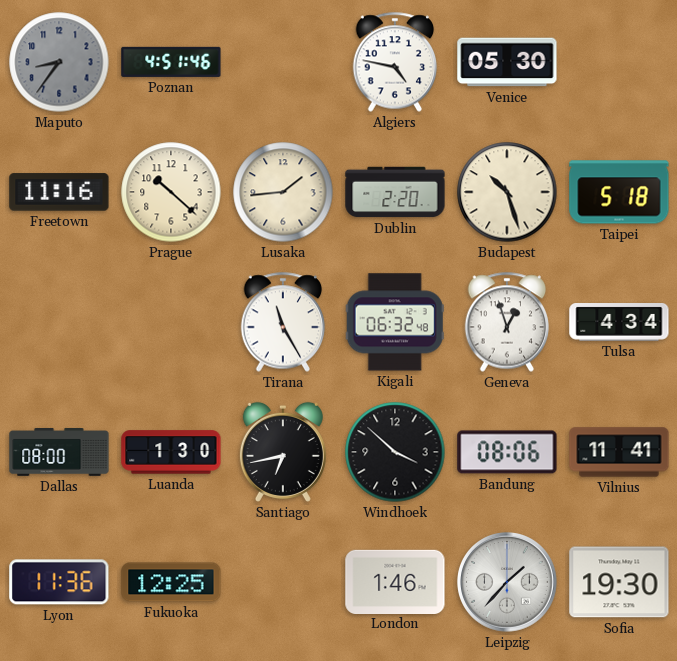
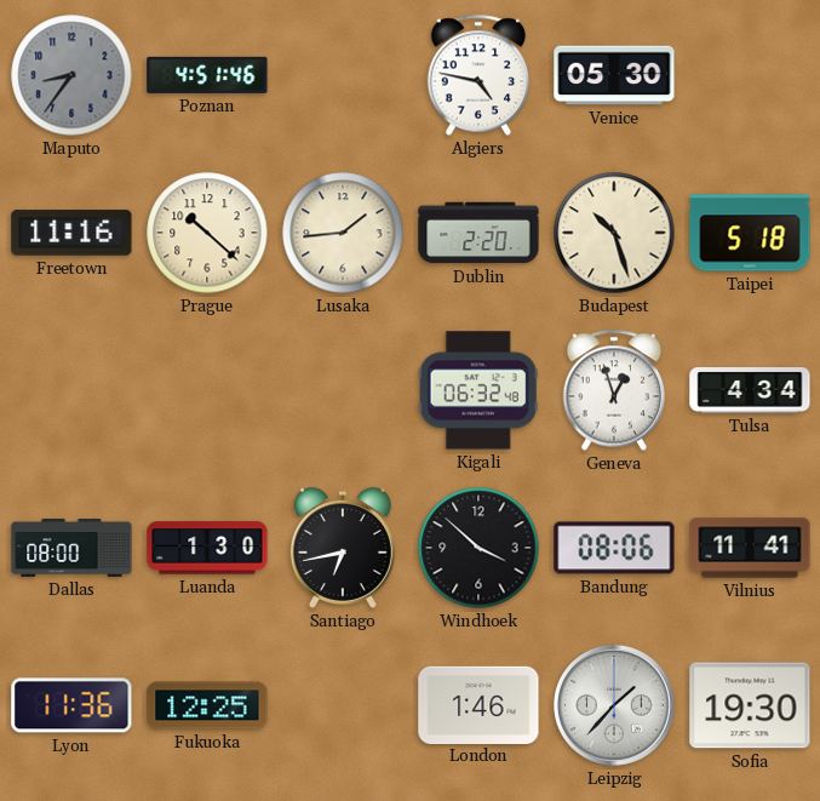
Tirana: 11:25 -> none (283, 322)
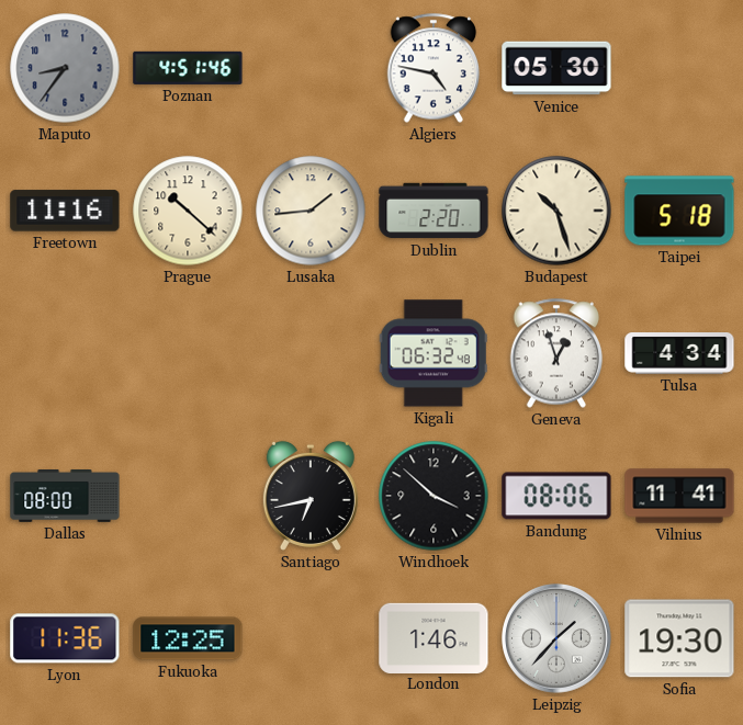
Luanda: 1:30 -> none (207, 548)
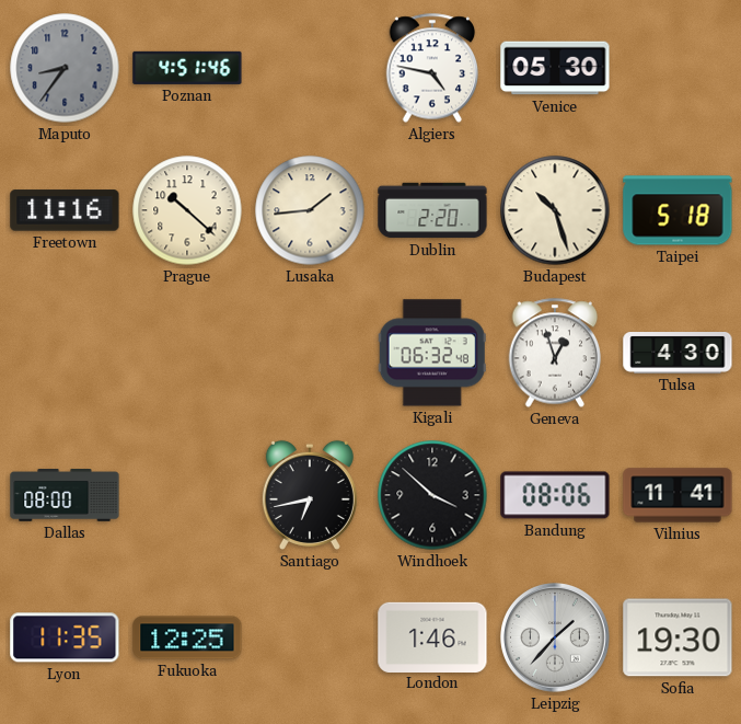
Tulsa: 4:34 -> 4:30 (678, 354)
Lyon: 11:36 -> 11:35 (65, 637)
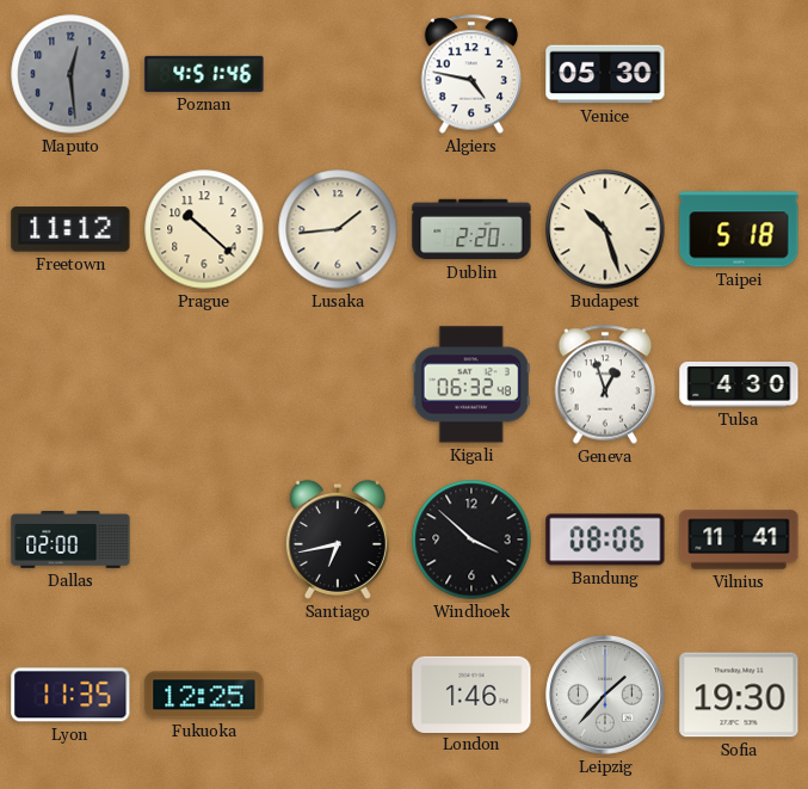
Maputo: 8:36 -> 12:29 (70, 74)
Freetown: 11:16 -> 11:12 (70, 229)
Dallas: 08:00 -> 02:00 (70, 541)
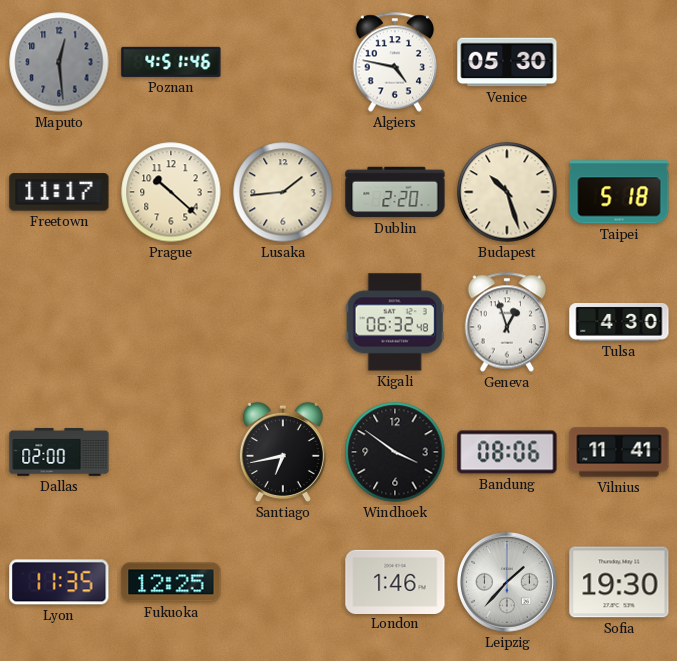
Freetown: 11:12 -> 11:17 (59, 192)
Windhoek: 3:52 -> 3:51 (395, 452)
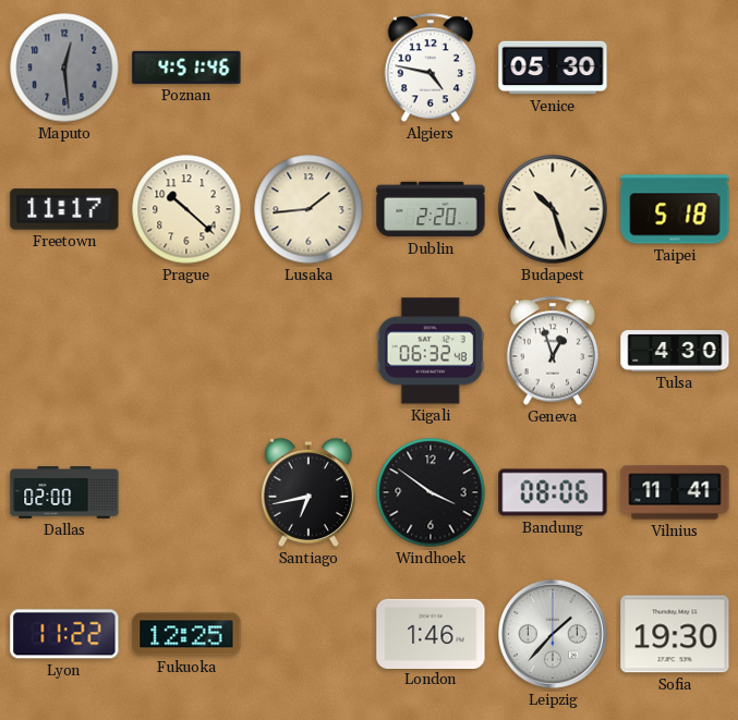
Lyon: 11:35 -> 11:22 (64, 634)
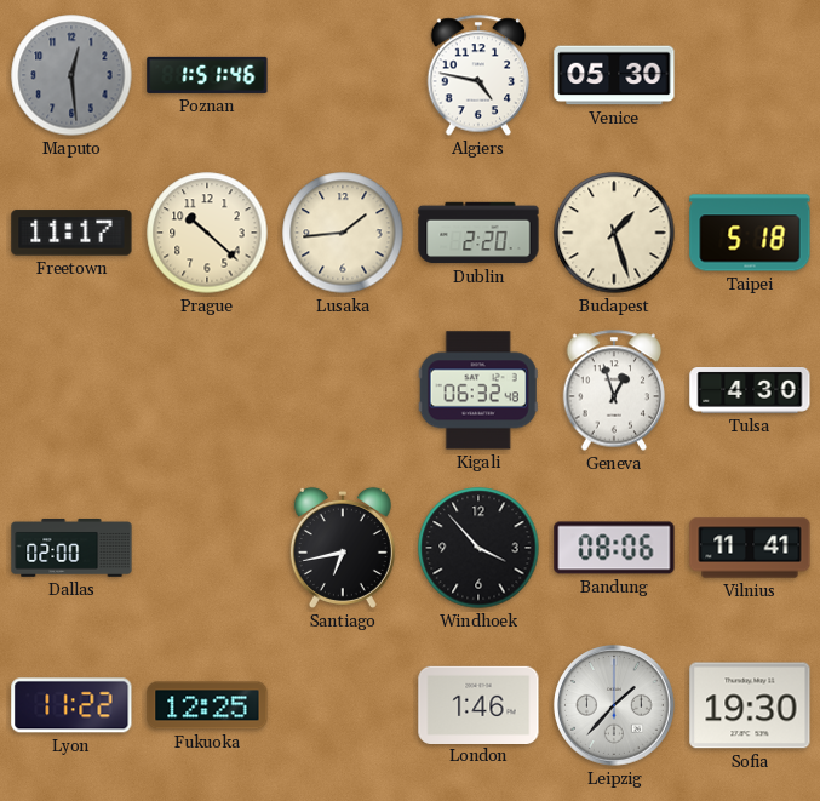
Poznan: 4:51 -> 1:51 (207, 75)
Budapest: 10:27 -> 1:27 (614, 233)
Windhoek: 3:51 -> 3:53 (478, 548)
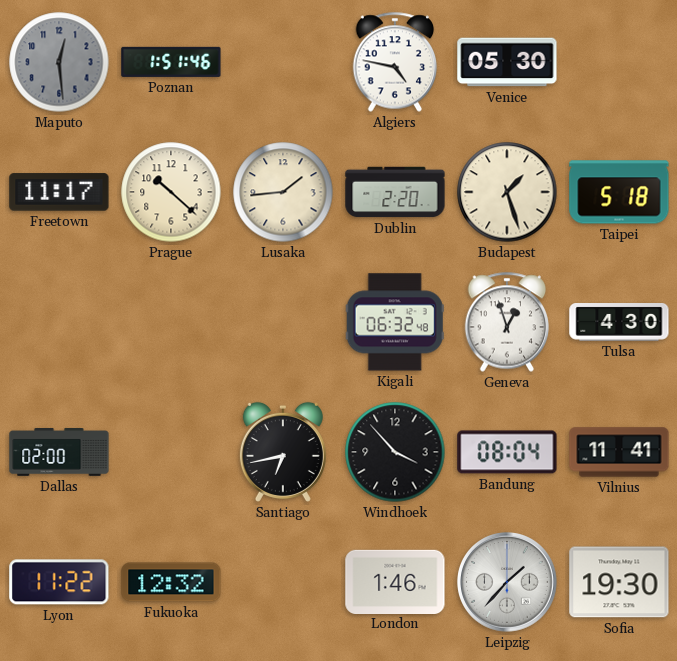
Bandung: 08:06 -> 08:04 (507, 452)
Fukuoka: 12:25 -> 12:32 (171, 582)
